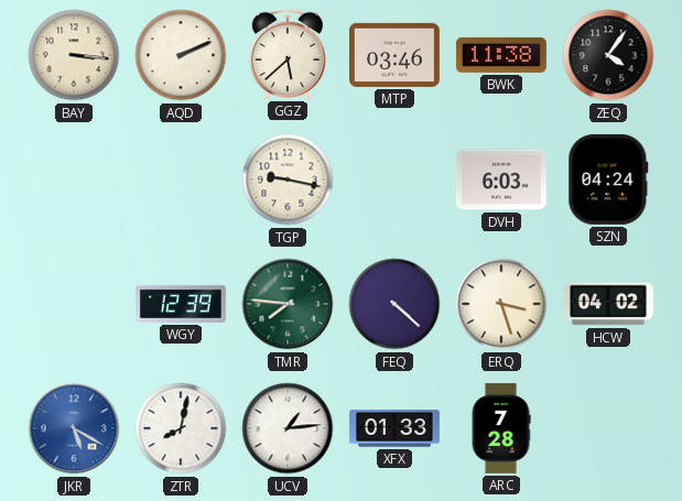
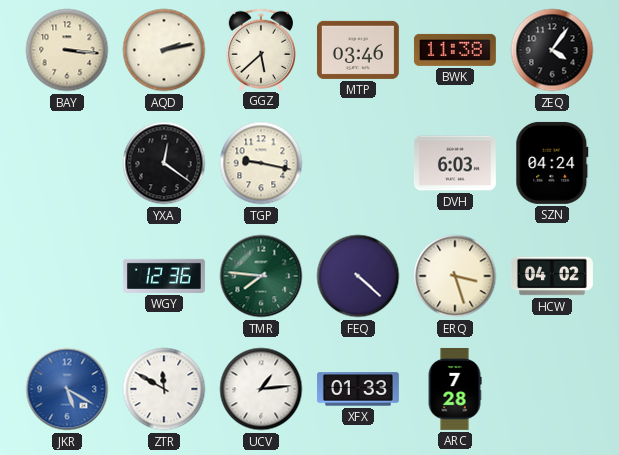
AQD: 2:11 -> 2:13 (164, 50)
YXA: none -> 12:21 (164, 163)
WGY: 12:39 -> 12:36 (164, 276)
ZTR: 8:02 -> 11:50 (164, 389)
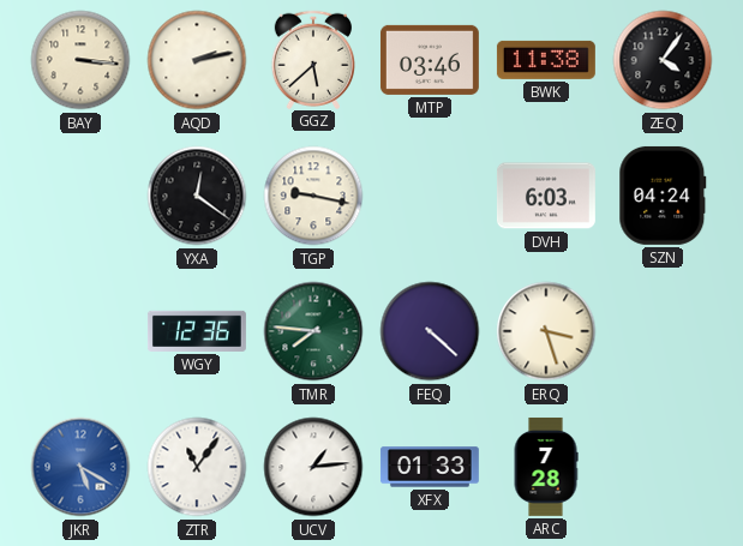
HCW: 04:02 -> none (552, 276)
ZTR: 11:50 -> 11:06 (197, 467)
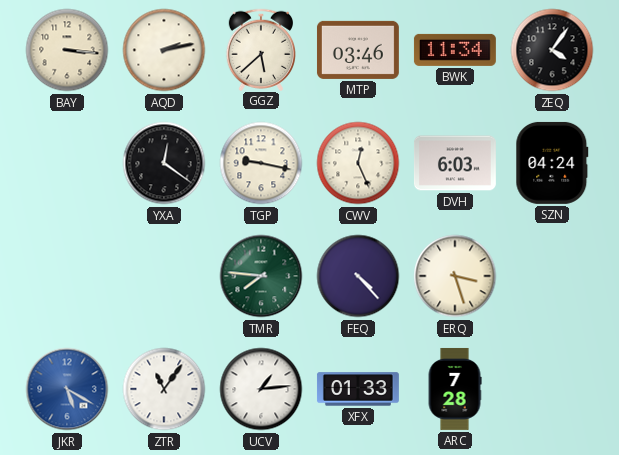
BWK: 11:38 -> 11:34 (455, 50)
CWV: none -> 12:26 (358, 163)
WGY: 12:36 -> none (197, 331)
FEQ: 4:22 -> 4:23 (358, 276)
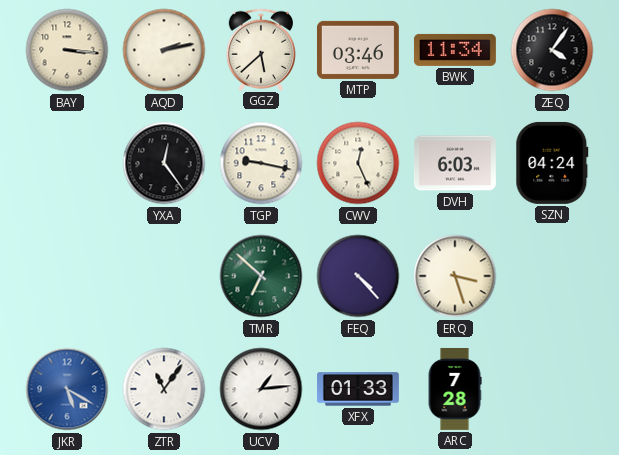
YXA: 12:21 -> 12:24 (164, 163)
TMR: 7:46 -> 6:52 (261, 276)
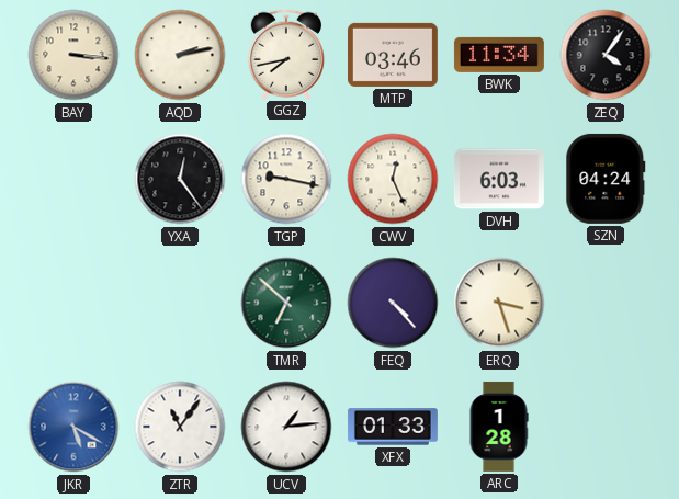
GGZ: 5:38 -> 7:43 (285, 54)
ARC: 7:28 -> 1:28 (499, 427)
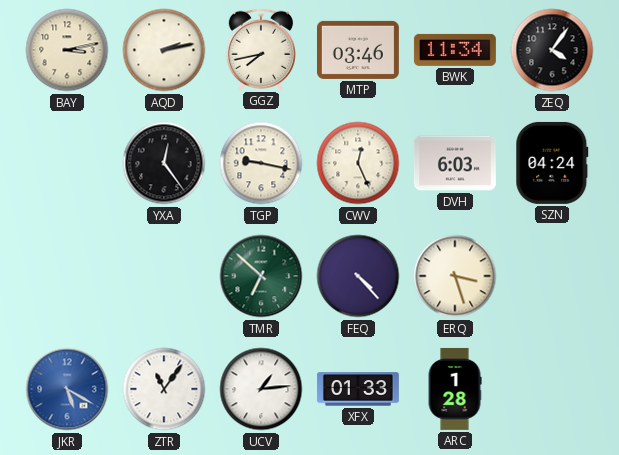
BAY: 3:16 -> 3:13 (67, 50)
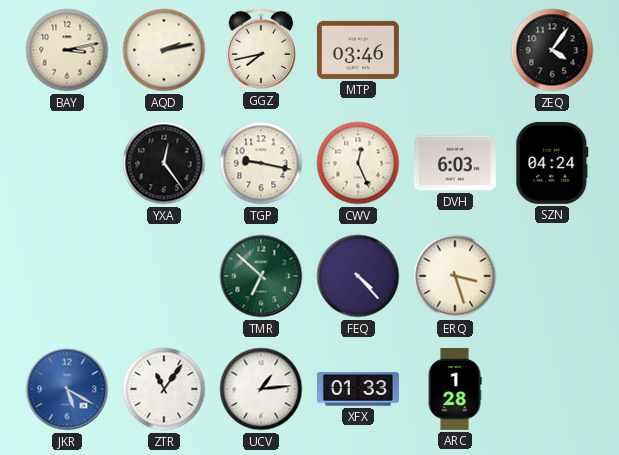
BWK: 11:34 -> none (455, 50)
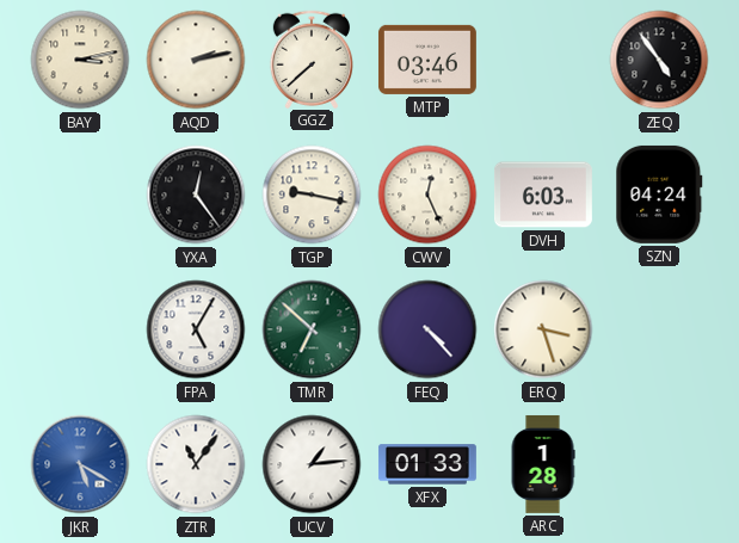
GGZ: 7:43 -> 7:38 (310, 58)
ZEQ: 4:06 -> 4:54 (659, 60)
FPA: none -> 5:05 (196, 329)
